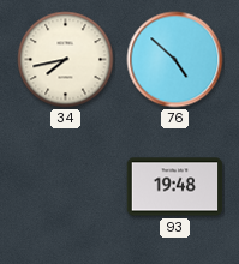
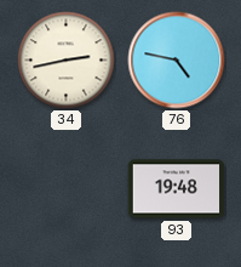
34: 7:43 -> 2:43 (67, 61)
76: 4:52 -> 4:47 (177, 61)
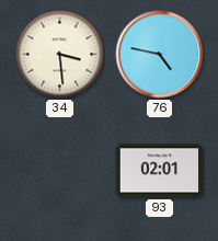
34: 2:43 -> 3:29 (60, 55)
93: 19:48 -> 02:01 (160, 171)
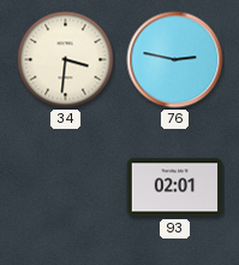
34: 3:29 -> 3:31 (66, 60)
76: 4:47 -> 2:47 (175, 60)
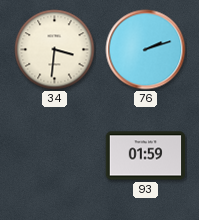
76: 2:47 -> 2:12 (146, 50)
93: 02:01 -> 01:59 (146, 156)
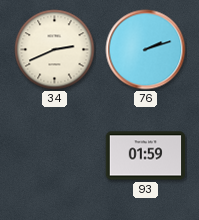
34: 3:31 -> 2:41 (55, 50)
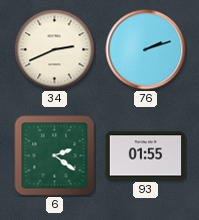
6: none -> 2:21 (55, 156)
93: 01:59 -> 01:55 (146, 156)
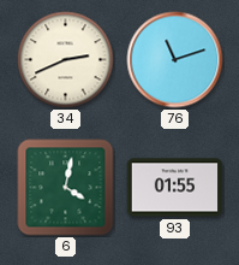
76: 2:12 -> 11:12 (175, 60)
6: 2:21 -> 4:02 (66, 188)
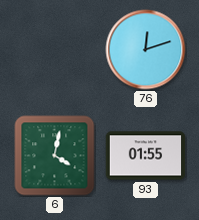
34: 2:41 -> none (66, 60)
76: 11:12 -> 12:12 (146, 50)
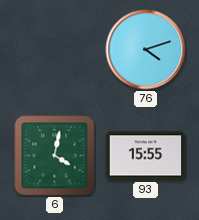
76: 12:12 -> 4:12 (146, 50)
93: 01:55 -> 15:55 (146, 156)
